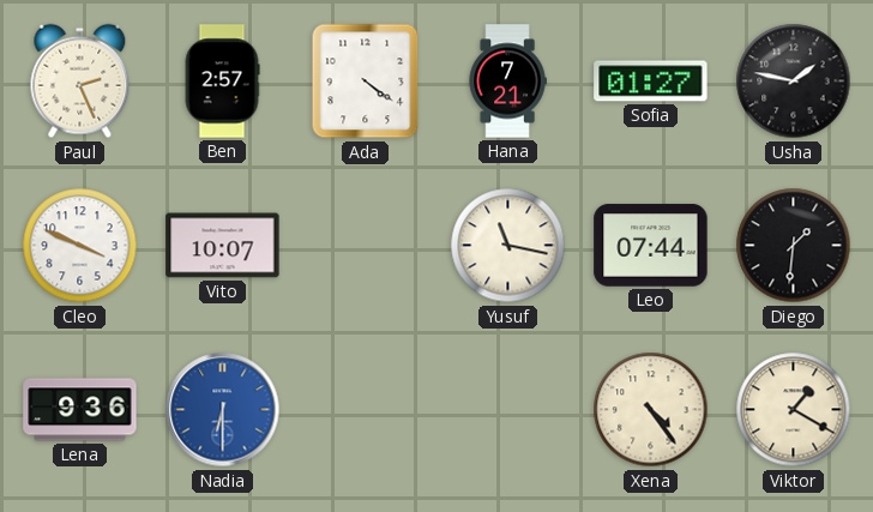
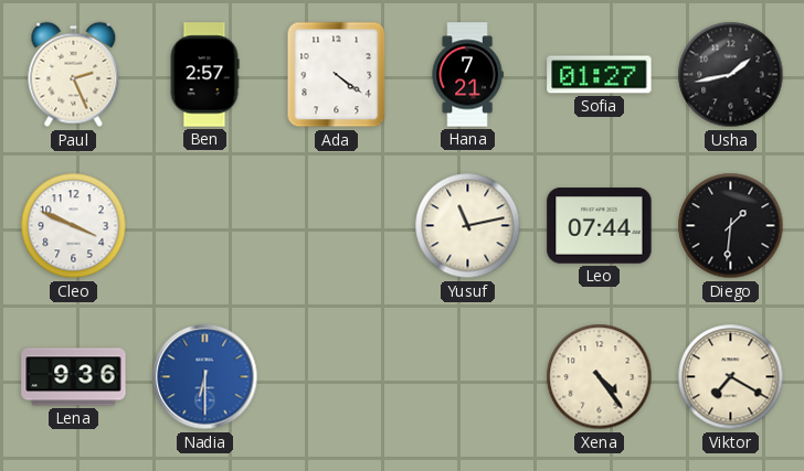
Usha: 1:47 -> 1:43 (731, 75)
Vito: 10:07 -> none (223, 246)
Yusuf: 11:17 -> 11:13 (468, 226)
Viktor: 1:20 -> 7:20 (731, 377)
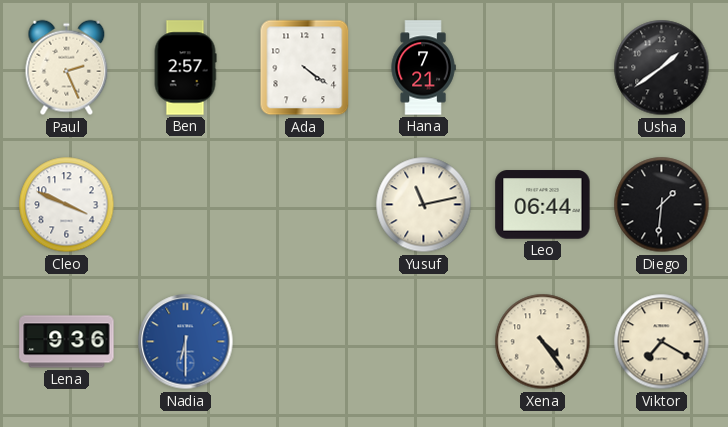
Sofia: 01:27 -> none (600, 75)
Usha: 1:43 -> 1:39 (662, 68)
Leo: 07:44 -> 06:44 (543, 205)
